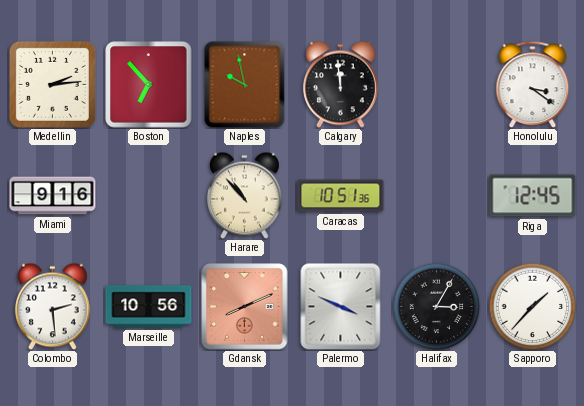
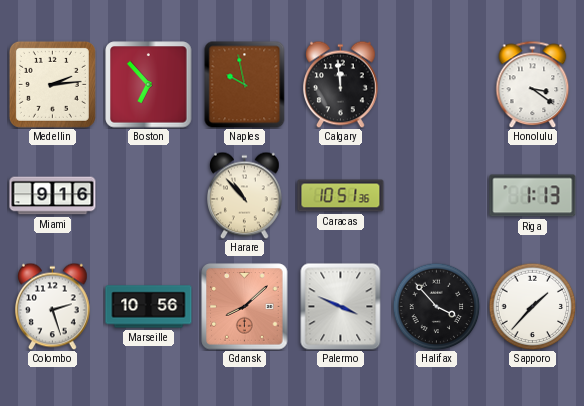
Riga: 12:45 -> 1:13 (533, 196)
Colombo: 2:29 -> 2:27 (53, 306)
Gdansk: 8:11 -> 8:08 (245, 307)
Halifax: 3:05 -> 3:53 (436, 306)
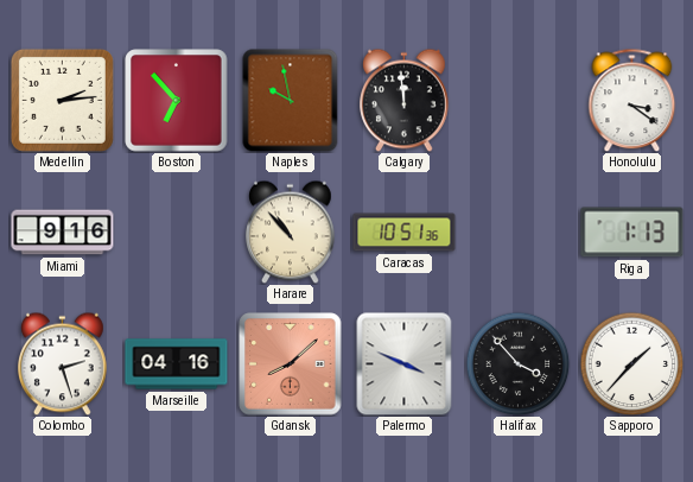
Marseille: 10:56 -> 04:16 (177, 364)
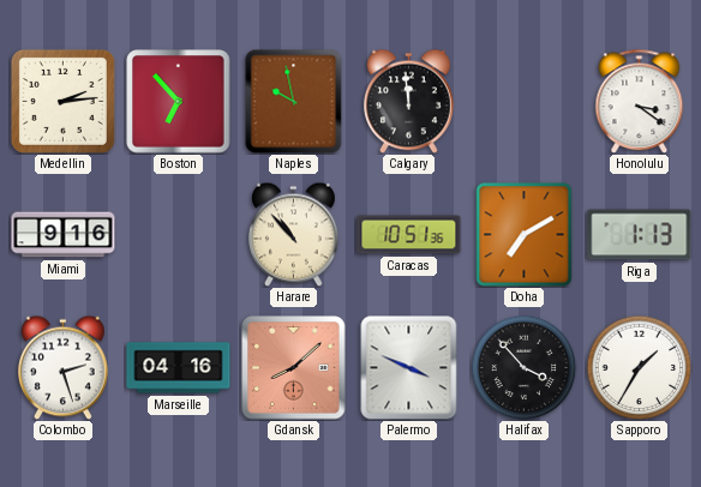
Doha: none -> 7:10 (525, 235)
Sapporo: 1:37 -> 1:35 (639, 367)
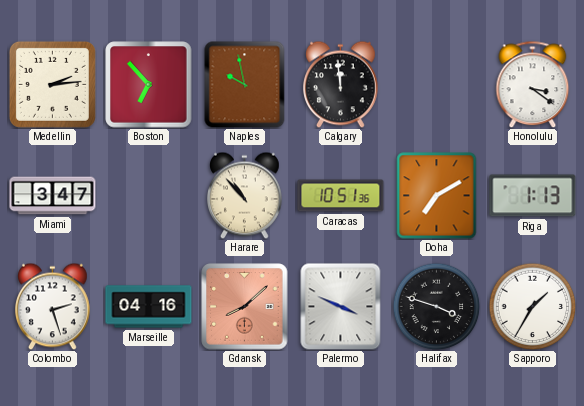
Miami: 9:16 -> 3:47 (53, 196)
Halifax: 3:53 -> 3:48 (436, 306)
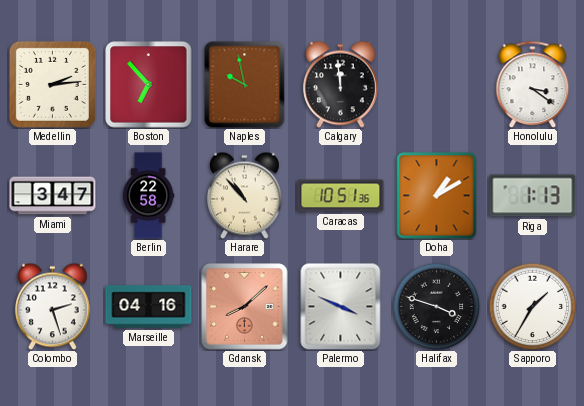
Berlin: none -> 22:58 (148, 196)
Doha: 7:10 -> 1:10 (437, 196)
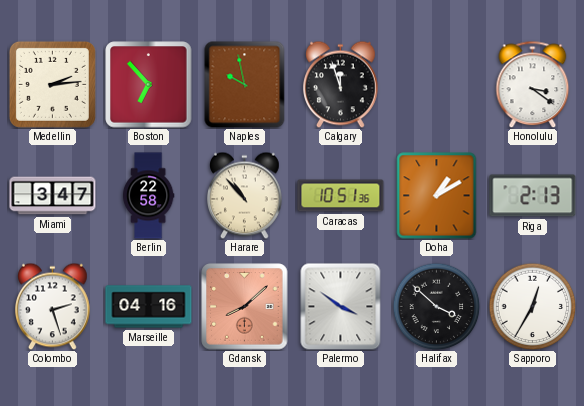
Calgary: 11:59 -> 11:57 (341, 84)
Riga: 1:13 -> 2:13 (533, 196)
Palermo: 3:49 -> 3:51 (341, 306)
Halifax: 3:48 -> 3:52 (436, 306)
Sapporo: 1:35 -> 12:35 (532, 306)
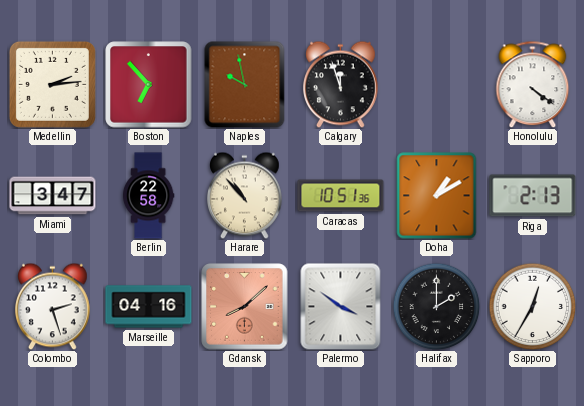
Honolulu: 3:21 -> 4:21 (533, 84)
Halifax: 3:52 -> 2:00 (436, 306)
